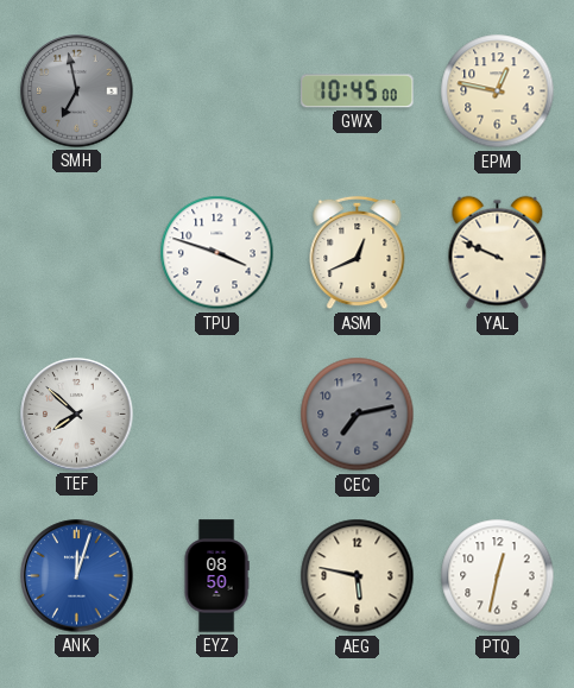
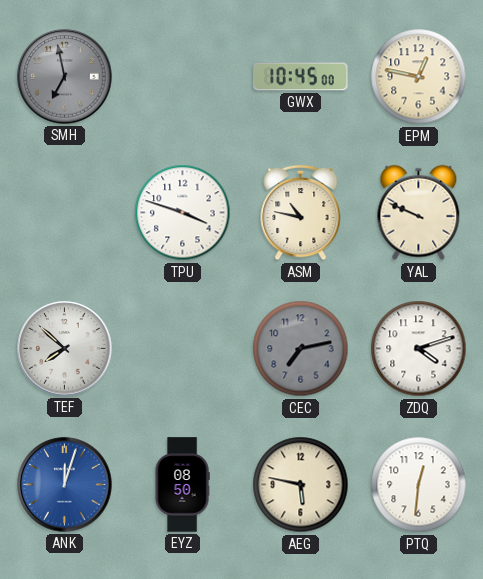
ASM: 12:41 -> 10:47 (301, 213)
ZDQ: none -> 4:12 (419, 349)
PTQ: 12:32 -> 12:31 (419, 485)
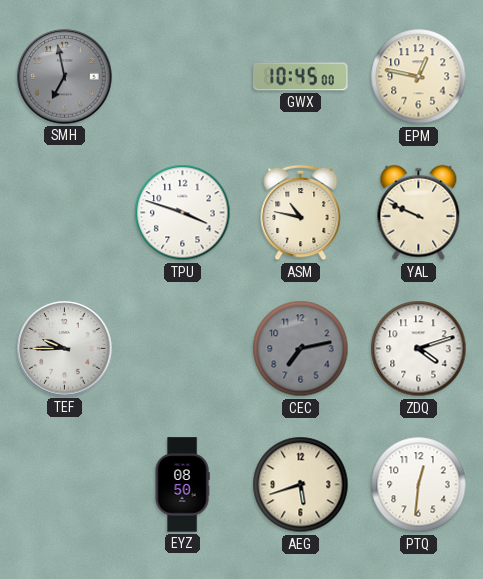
TEF: 7:52 -> 9:45 (65, 349)
ANK: 12:03 -> none (65, 485)
AEG: 5:47 -> 5:42 (301, 485)
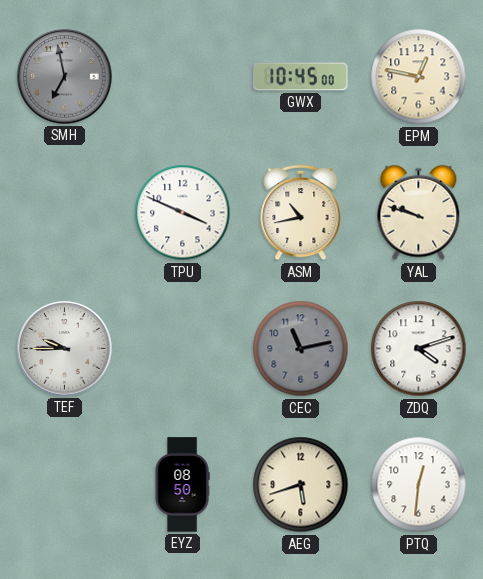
TPU: 3:48 -> 3:49 (183, 213)
ASM: 10:47 -> 10:43 (301, 213)
YAL: 9:49 -> 9:48 (419, 213)
CEC: 7:13 -> 11:13 (301, 349)
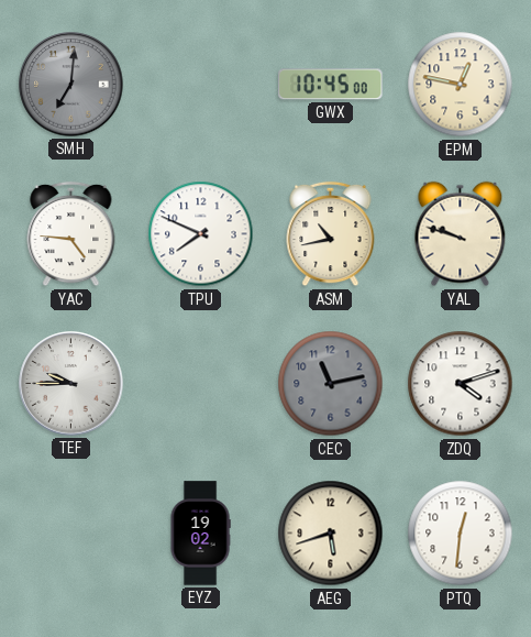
SMH: 6:58 -> 7:01 (71, 85)
YAC: none -> 4:46 (71, 234)
TPU: 3:49 -> 7:49 (201, 234)
EYZ: 08:50 -> 19:02 (200, 534)
